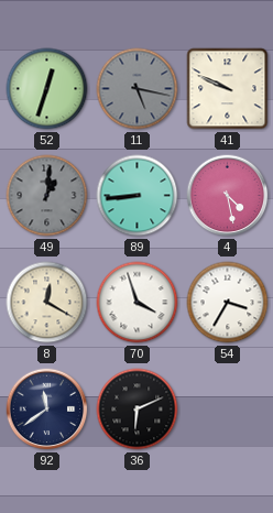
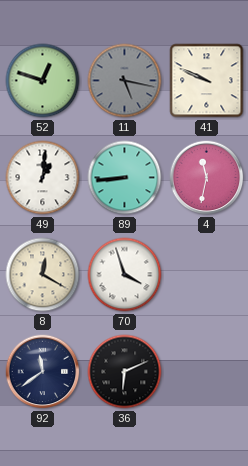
52: 12:33 -> 12:48 (43, 81)
49 dial: grey -> white (43, 178)
4: 4:28 -> 11:32 (207, 178)
54: 3:35 -> none (228, 303)
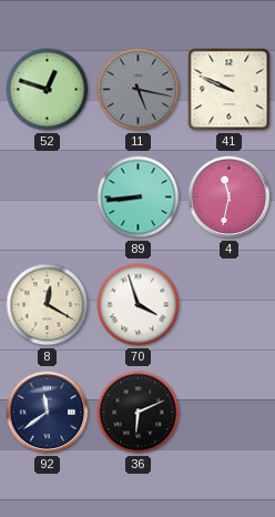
49: 1:01 -> none (43, 178)
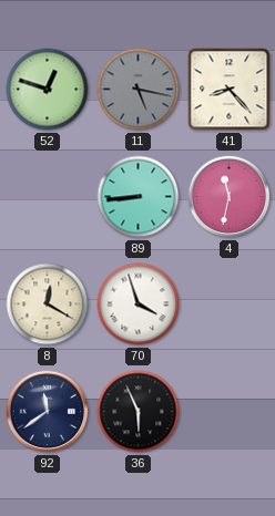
41: 9:49 -> 8:23 (230, 90)
36: 6:11 -> 5:56 (139, 412)
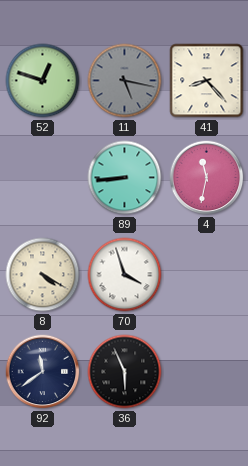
8: 12:20 -> 4:20 (43, 275)
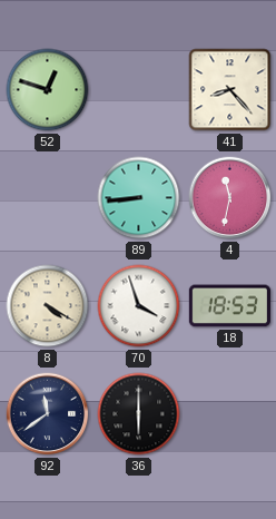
11: 5:17 -> none (125, 81)
18: none -> 18:53 (229, 306)
36: 5:56 -> 6:00 (139, 414)
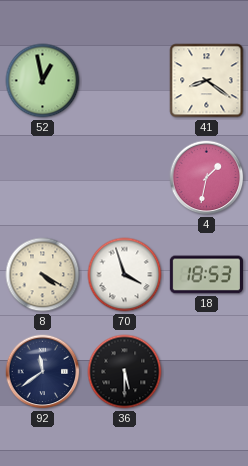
52: 12:48 -> 12:58 (43, 81)
41: 8:23 -> 8:21 (207, 81)
89: 8:44 -> none (139, 198)
4: 11:32 -> 1:32 (207, 178)
36: 6:00 -> 5:30 (125, 372)
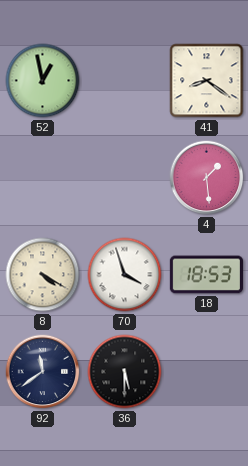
4: 1:32 -> 1:29 (207, 178)
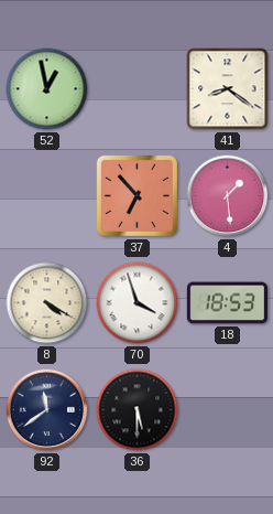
37: none -> 6:53 (136, 195)
